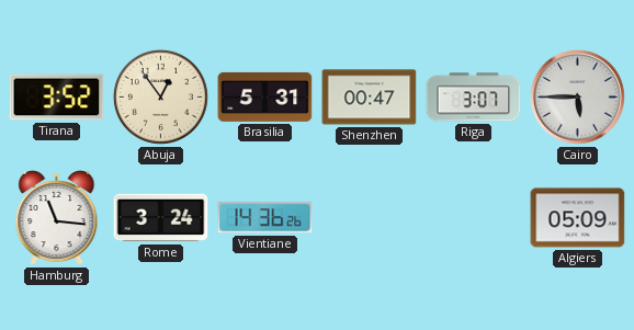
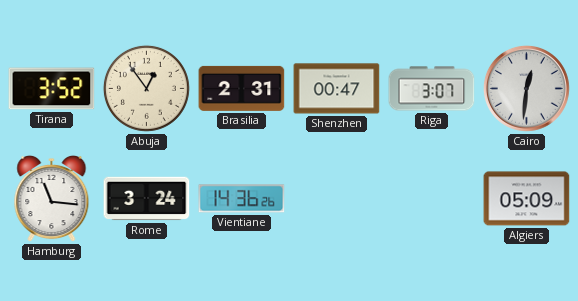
Brasilia: 5:31 -> 2:31 (242, 88)
Cairo: 5:45 -> 12:31 (526, 88)
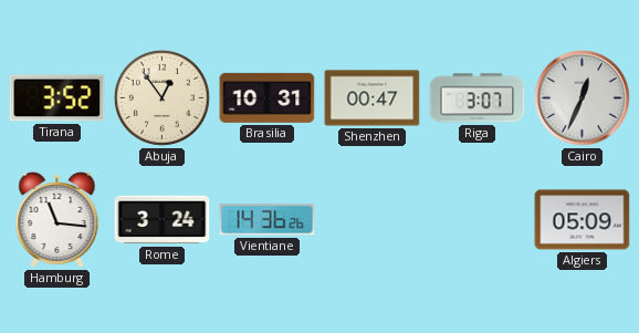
Brasilia: 2:31 -> 10:31 (268, 97)
Cairo: 12:31 -> 12:34 (582, 97)
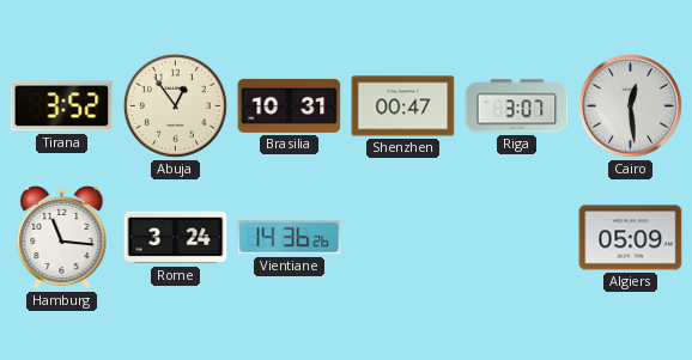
Cairo: 12:34 -> 12:29 (630, 105)
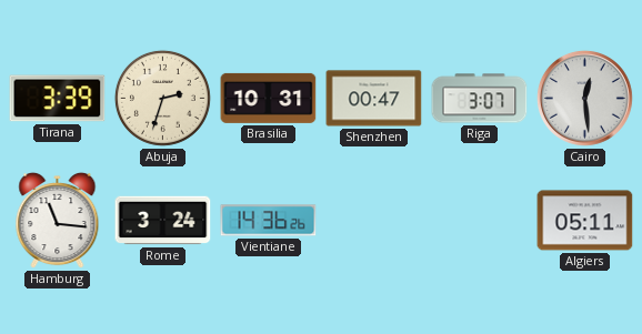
Tirana: 3:52 -> 3:39 (58, 99)
Abuja: 12:54 -> 2:33 (162, 98)
Algiers: 05:09 -> 05:11 (585, 221)
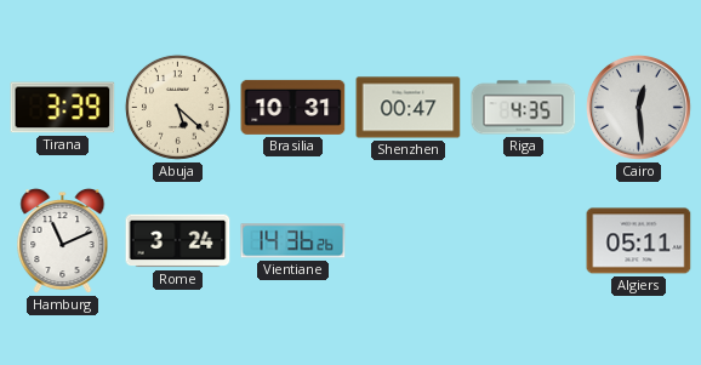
Abuja: 2:33 -> 5:22 (177, 107)
Riga: 3:07 -> 4:35 (524, 108)
Hamburg: 11:16 -> 11:11 (63, 241)
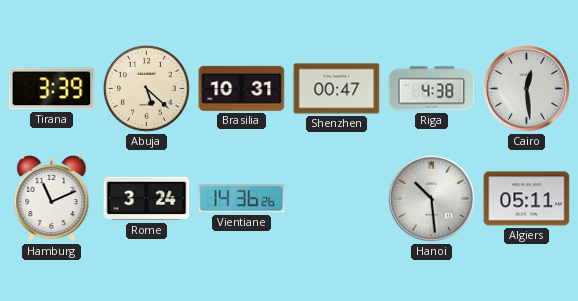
Riga: 4:35 -> 4:38 (432, 89)
Hanoi: none -> 10:29 (431, 198)
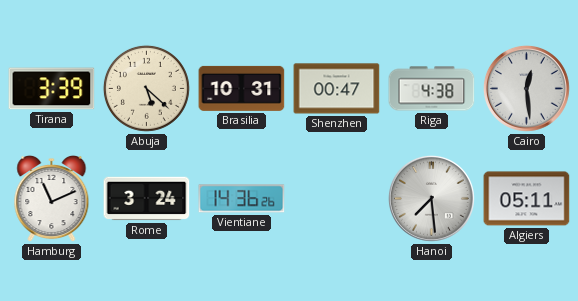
Hanoi: 10:29 -> 7:29 (431, 198)
